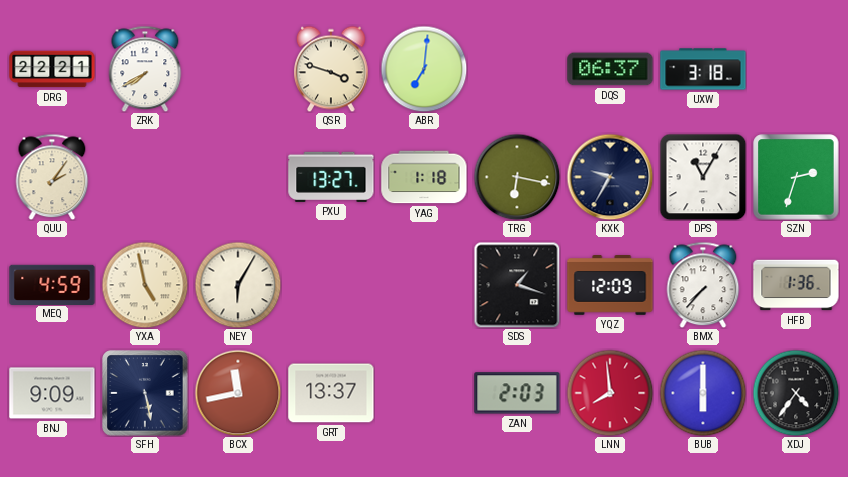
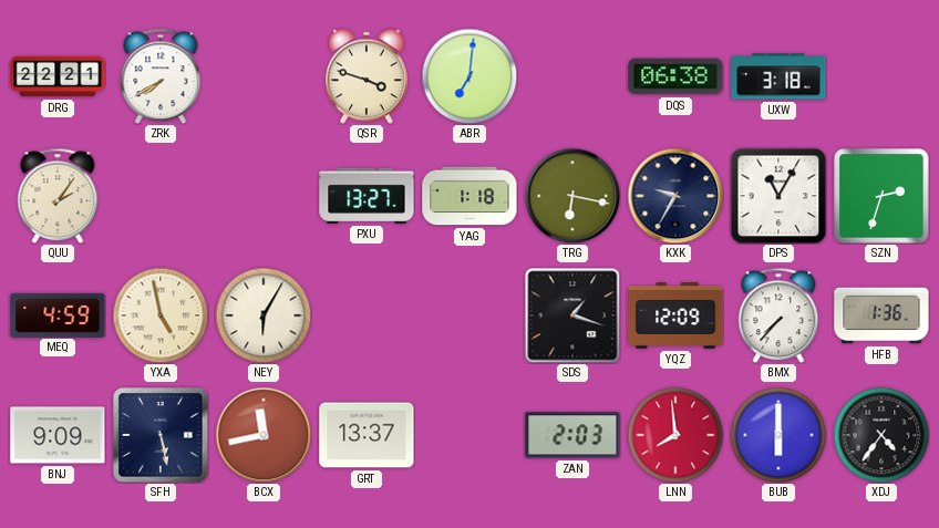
DQS: 06:37 -> 06:38 (675, 76)
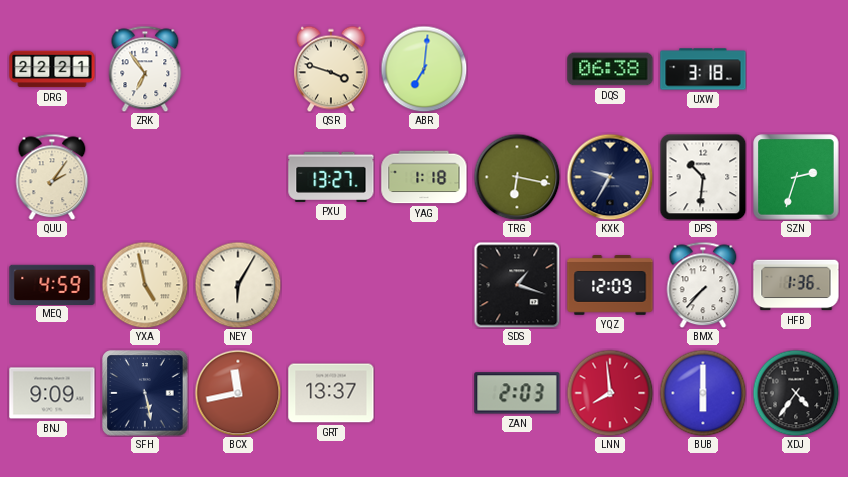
ZRK: 7:40 -> 6:54 (145, 69)
DPS: 11:05 -> 10:31 (703, 177)
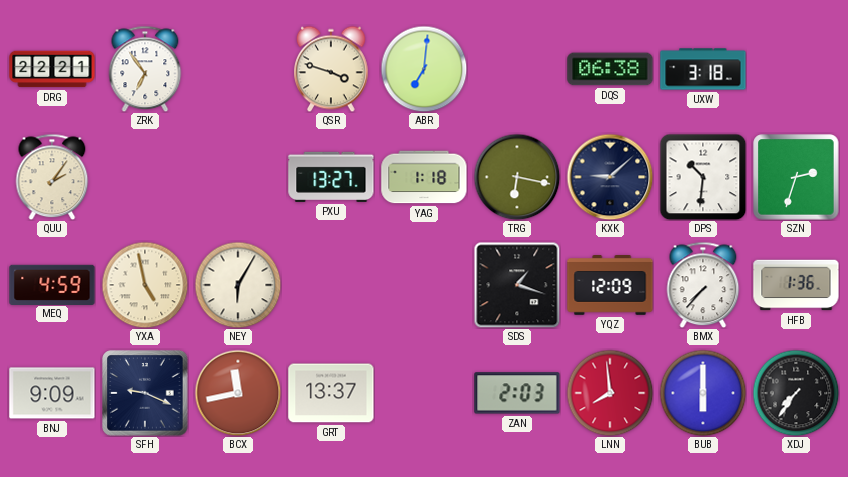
KXK: 9:35 -> 9:08 (610, 177)
SFH: 5:28 -> 9:19 (145, 393)
XDJ: 4:36 -> 7:36 (796, 393)
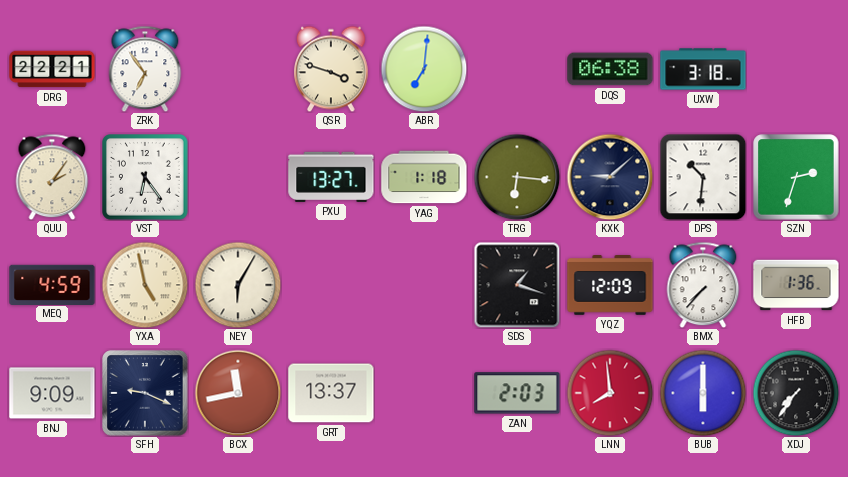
VST: none -> 6:24 (146, 178)
TRG: 6:17 -> 6:16 (517, 177)
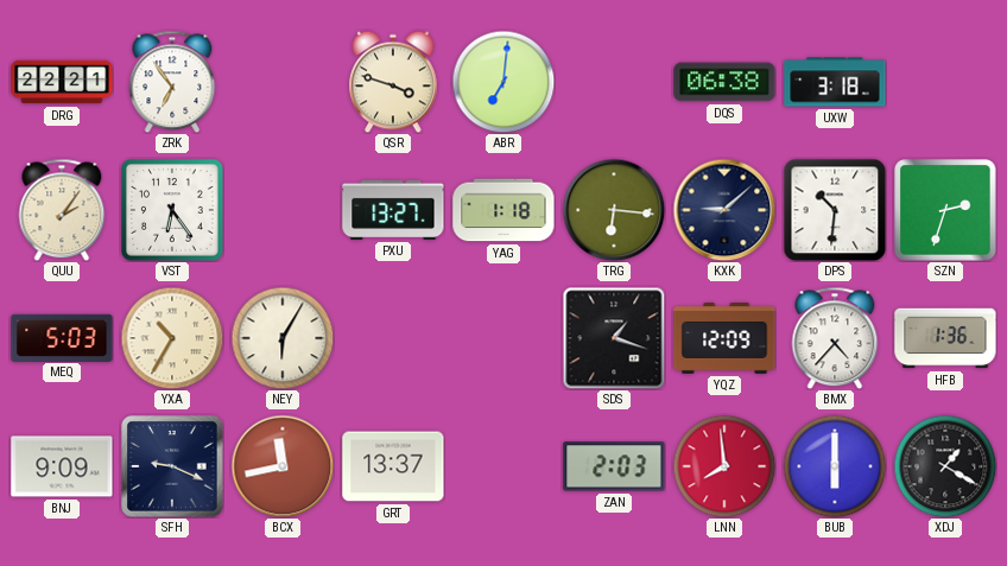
MEQ: 4:59 -> 5:03 (62, 337)
YXA: 4:58 -> 10:35 (172, 338)
BMX: 7:37 -> 4:37 (835, 338)
XDJ: 7:36 -> 1:20 (945, 466)
